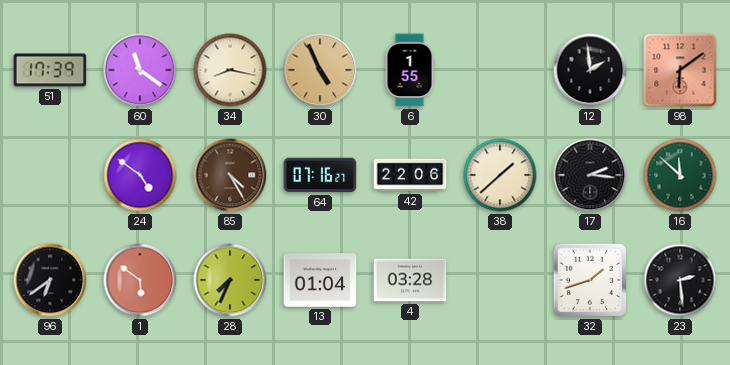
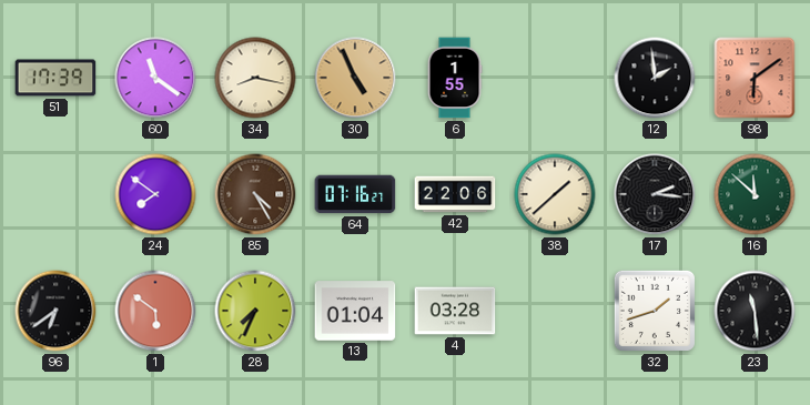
24: 4:51 -> 7:51 (155, 194)
23: 2:29 -> 11:29 (755, 311)
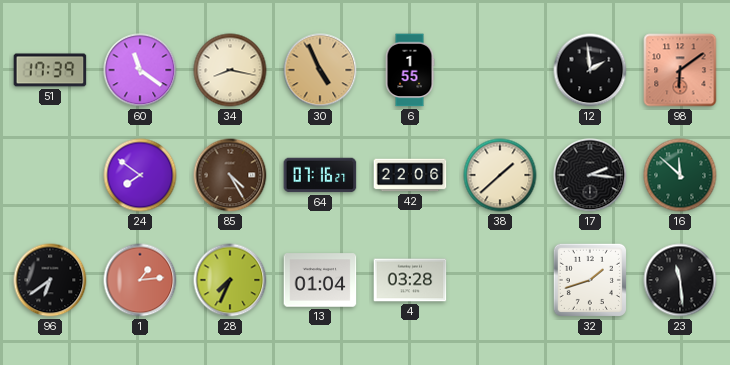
1: 5:51 -> 1:14 (140, 280)
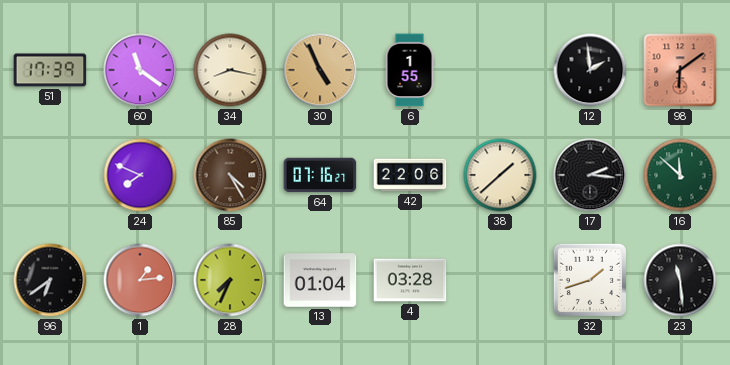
24: 7:51 -> 7:49 (140, 175)
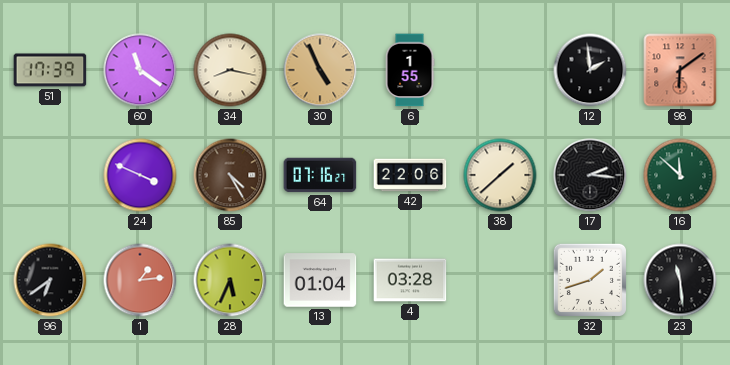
24: 7:49 -> 3:49 (140, 175)
28: 7:34 -> 5:34 (230, 280)
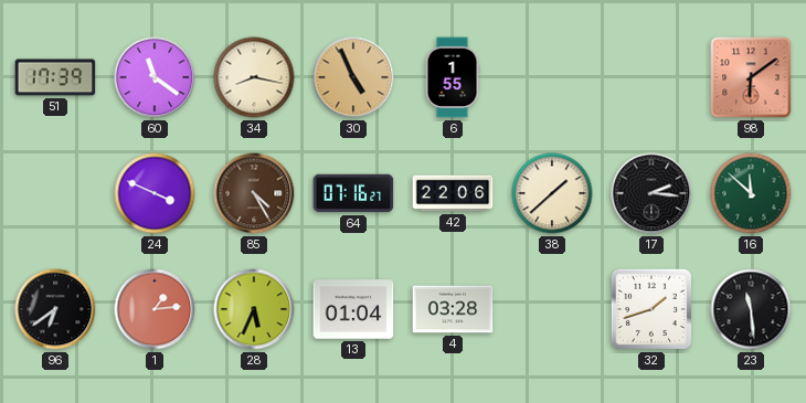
12: 1:59 -> none (590, 70)
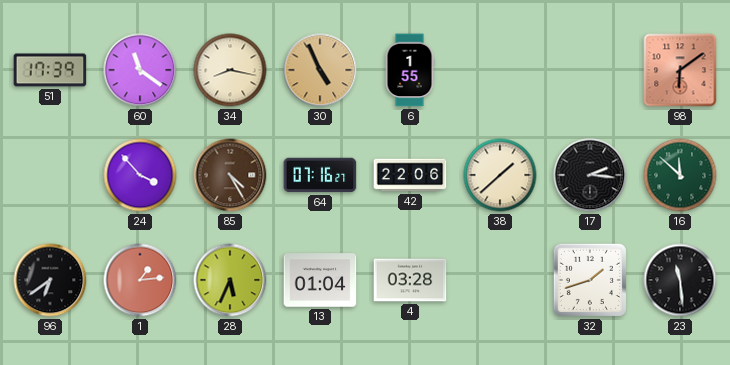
24: 3:49 -> 3:53 (140, 175)
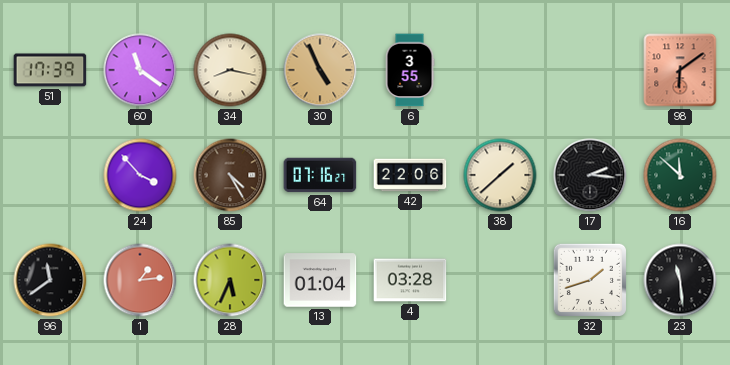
6: 1:55 -> 3:55 (410, 70)
96: 6:39 -> 11:39 (50, 280)
